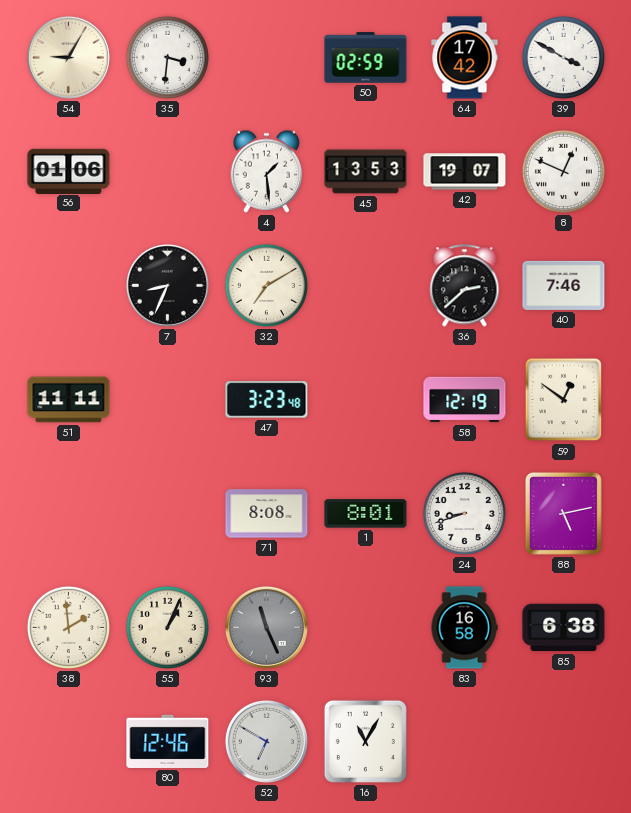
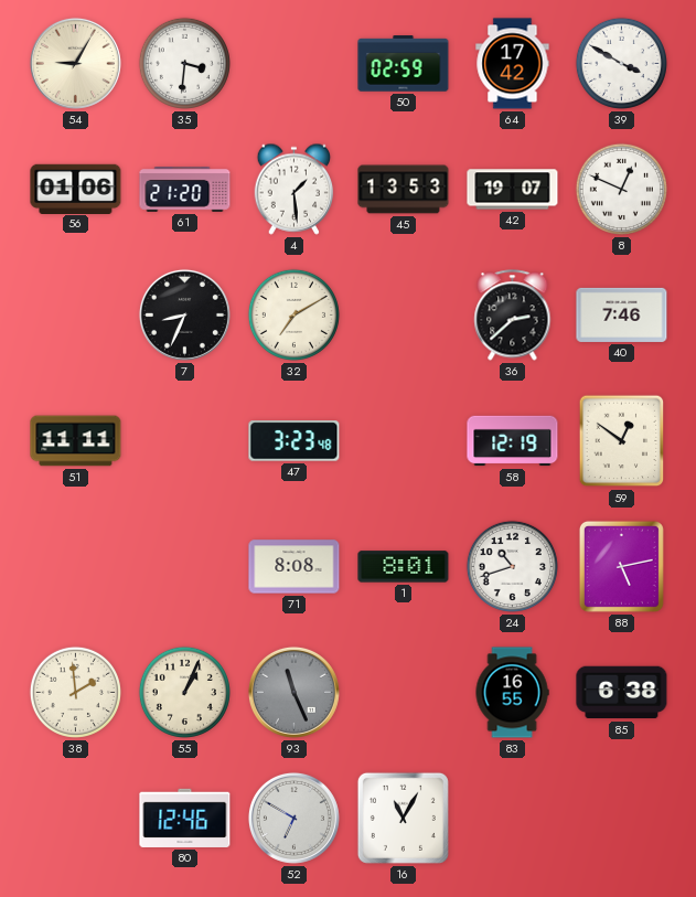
61: none -> 21:20 (185, 190)
24: 8:42 -> 10:42 (512, 566)
83: 16:58 -> 16:55 (512, 693)
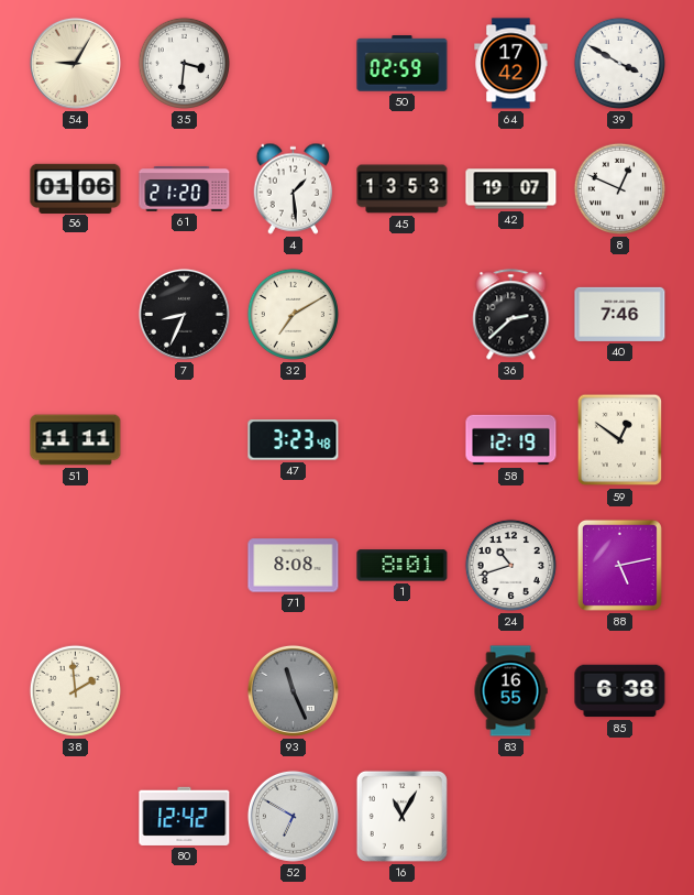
55: 1:04 -> none (184, 692)
80: 12:46 -> 12:42 (185, 816)
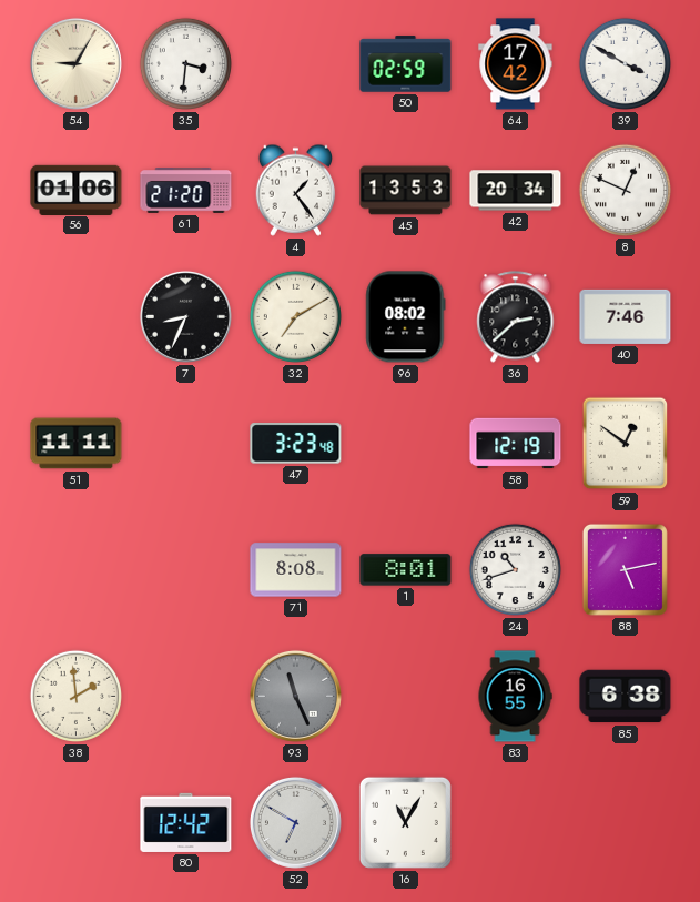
4: 1:29 -> 1:24 (296, 190)
42: 19:07 -> 20:34 (516, 191)
96: none -> 08:02 (406, 317)
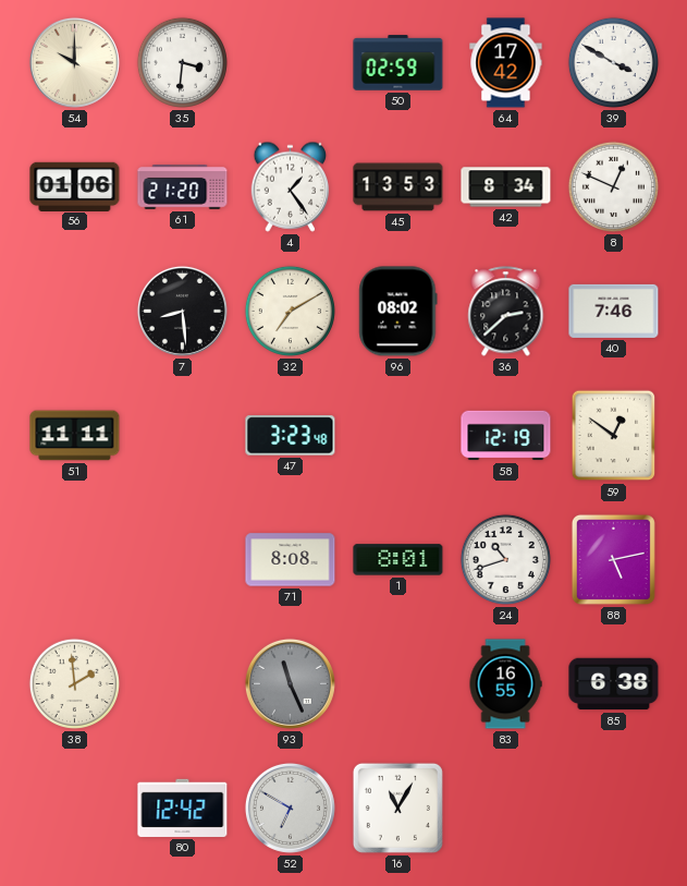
54: 9:05 -> 10:00 (74, 62)
42: 20:34 -> 8:34 (506, 187)
7: 8:34 -> 8:29 (182, 311)
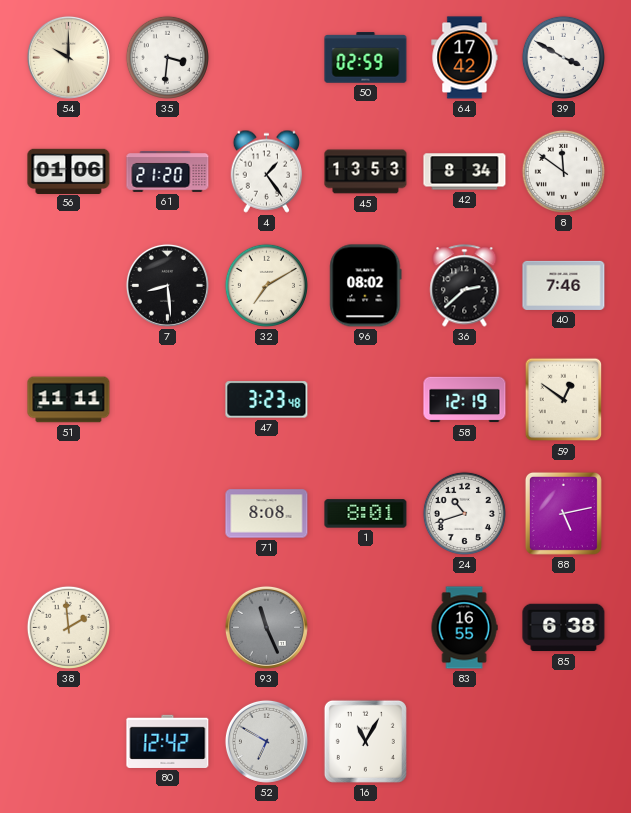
8: 12:49 -> 11:51 (563, 171)
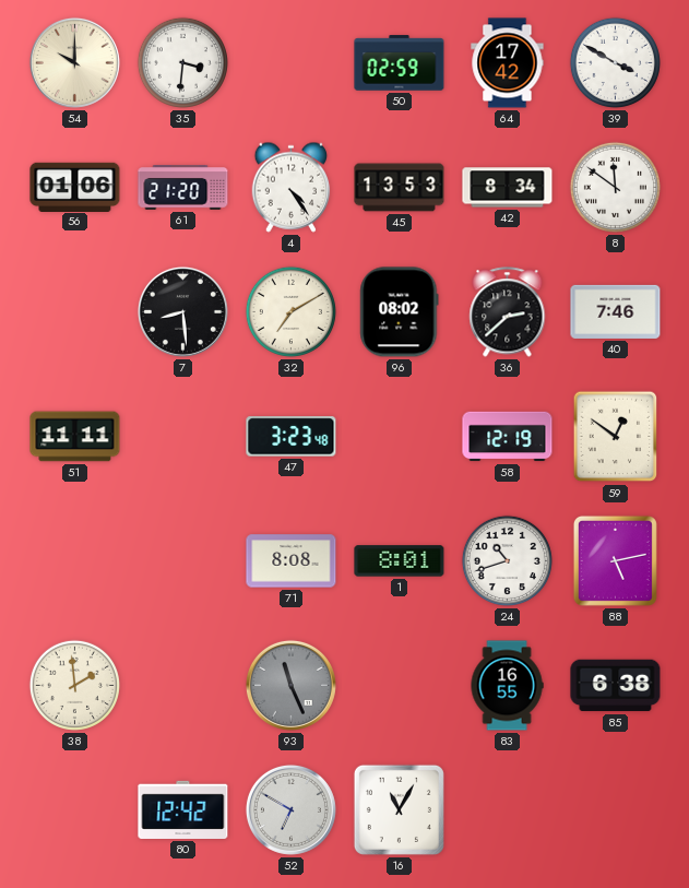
4: 1:24 -> 4:24 (292, 187)
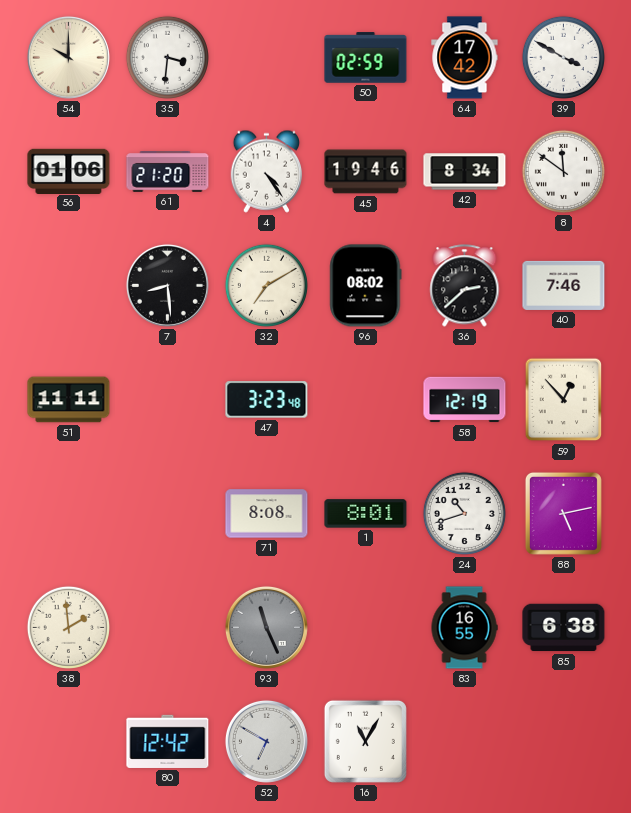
45: 13:53 -> 19:46 (366, 172)
59: 12:51 -> 12:53 (564, 400)
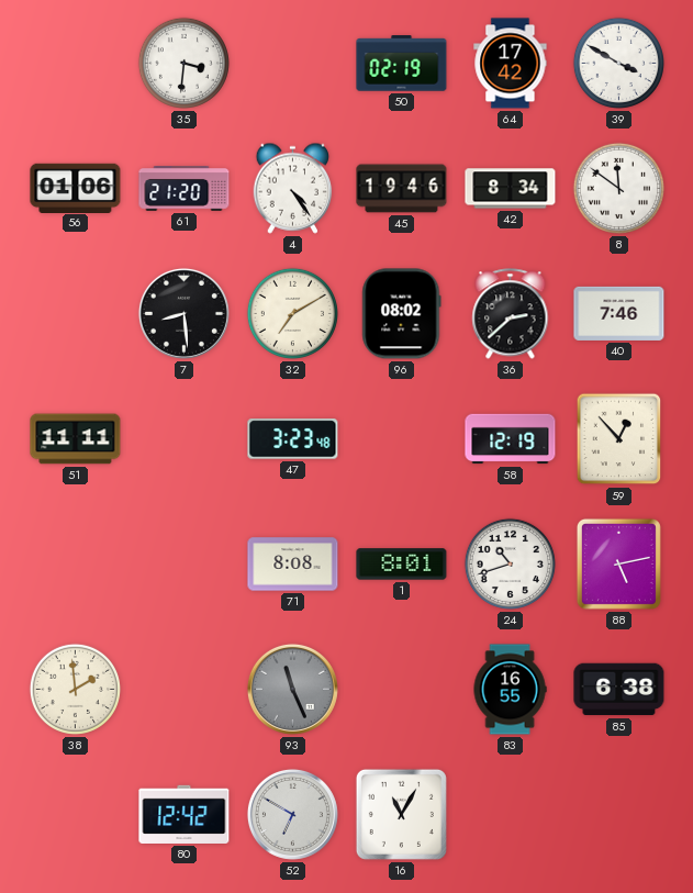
54: 10:00 -> none (68, 57)
50: 02:59 -> 02:19 (402, 64)
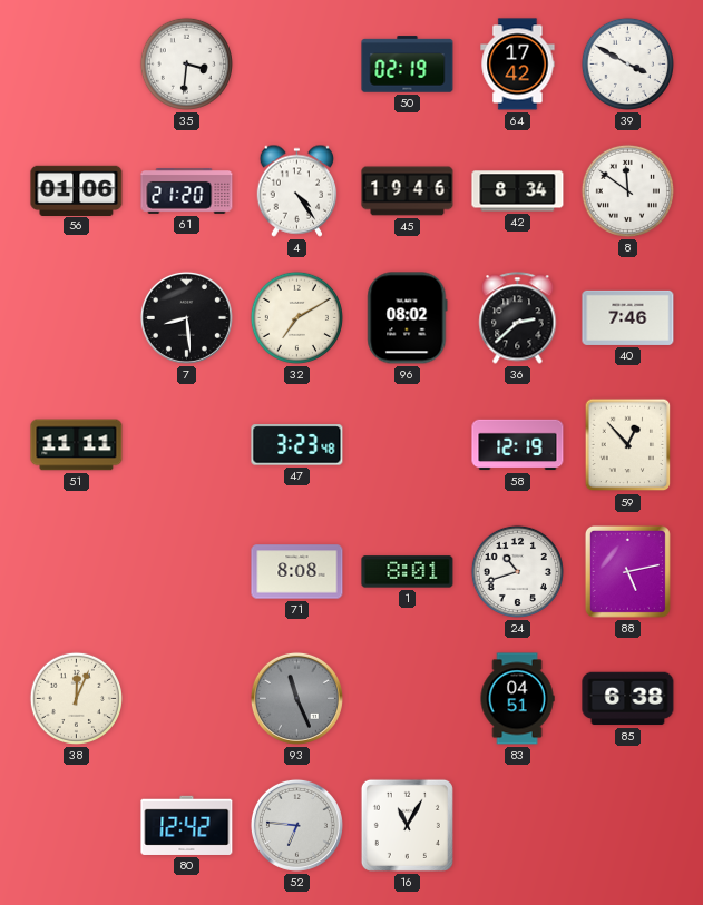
38: 1:59 -> 12:04 (76, 698)
83: 16:55 -> 04:51 (517, 699)
52: 6:50 -> 6:46 (296, 825)
